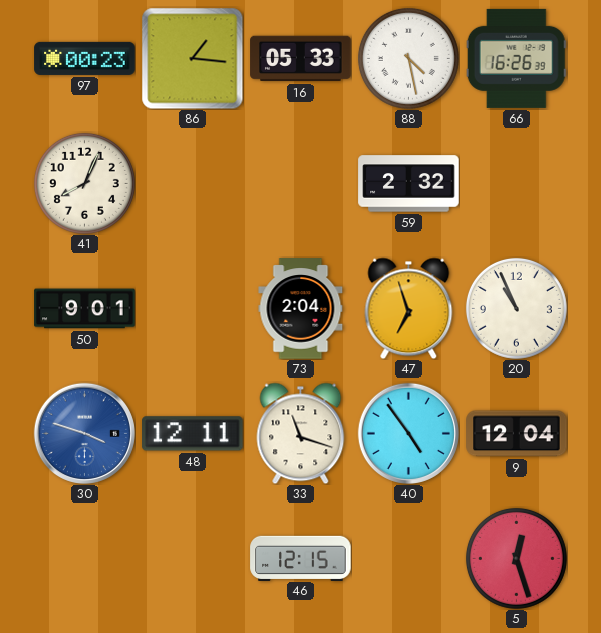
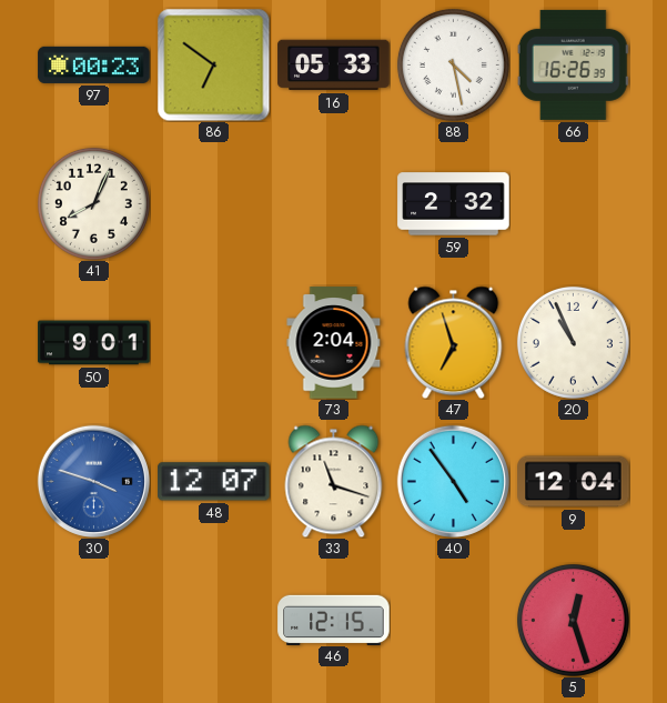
86: 1:16 -> 6:51 (213, 64)
48: 12:11 -> 12:07 (214, 482)
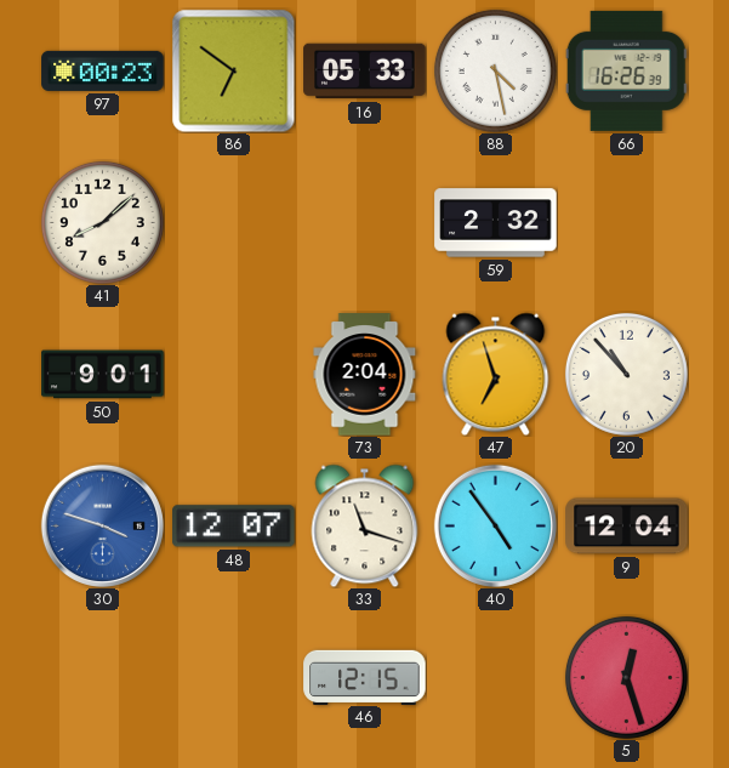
41: 8:04 -> 8:08 (102, 222)
20: 10:56 -> 10:53 (626, 374)
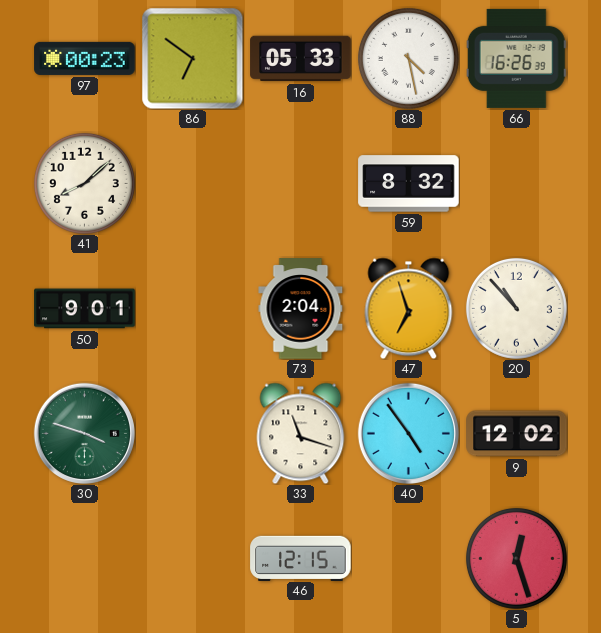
59: 2:32 -> 8:32 (409, 184)
30 dial: blue -> green (84, 433)
48: 12:07 -> none (234, 527)
9: 12:04 -> 12:02 (517, 434)
